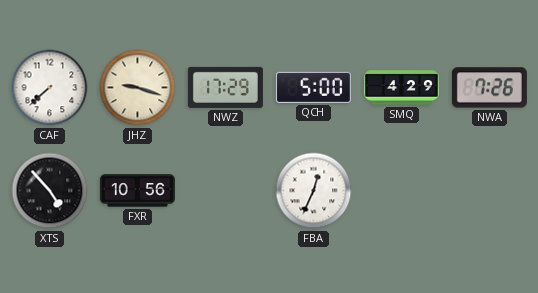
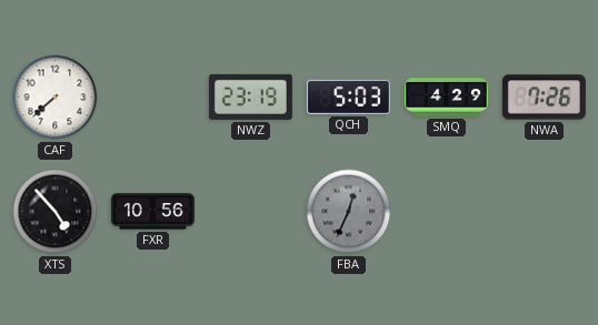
JHZ: 9:18 -> none (138, 88)
NWZ: 17:29 -> 23:19 (250, 97)
QCH: 5:00 -> 5:03 (348, 97)
FBA dial: white -> grey (349, 212)
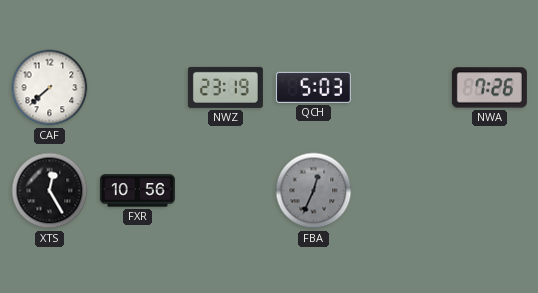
SMQ: 4:29 -> none (446, 98)
XTS: 4:53 -> 12:25 (50, 191)
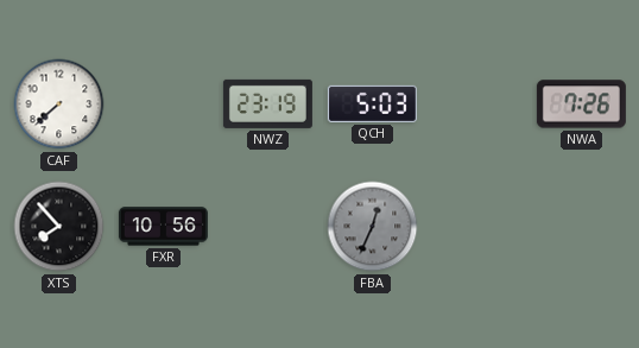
XTS: 12:25 -> 7:53 (59, 227)
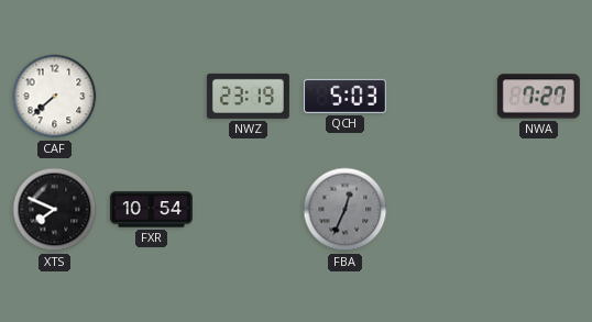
NWA: 7:26 -> 7:27 (538, 97)
XTS: 7:53 -> 7:49 (55, 210)
FXR: 10:56 -> 10:54 (151, 210)
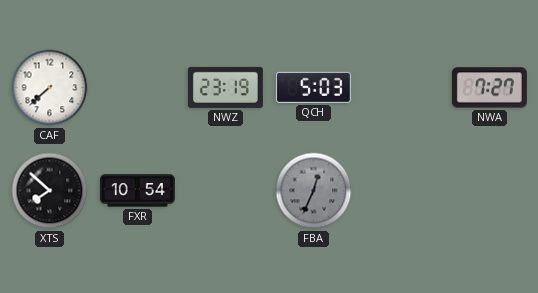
XTS: 7:49 -> 7:52 (50, 191)
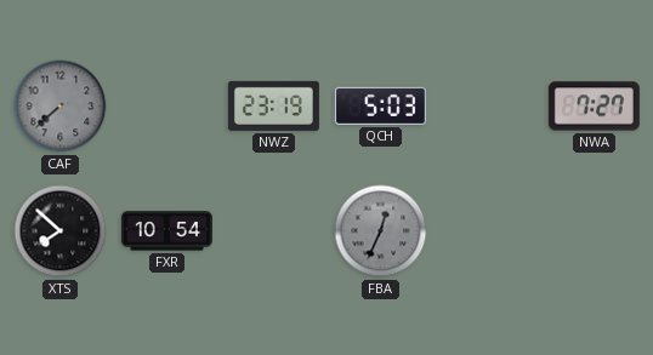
CAF dial: white -> grey (61, 107)
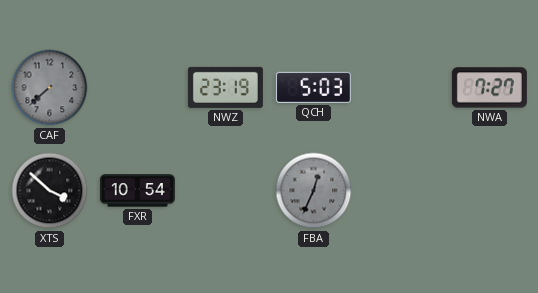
XTS: 7:52 -> 3:52 (50, 191)
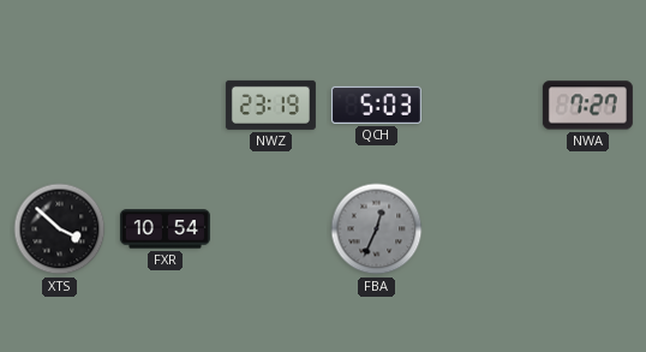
CAF: 7:38 -> none (50, 88)
